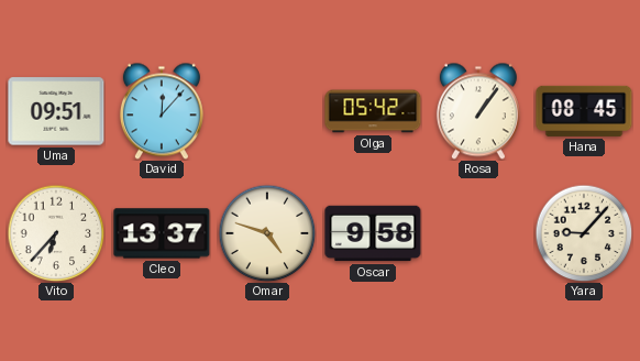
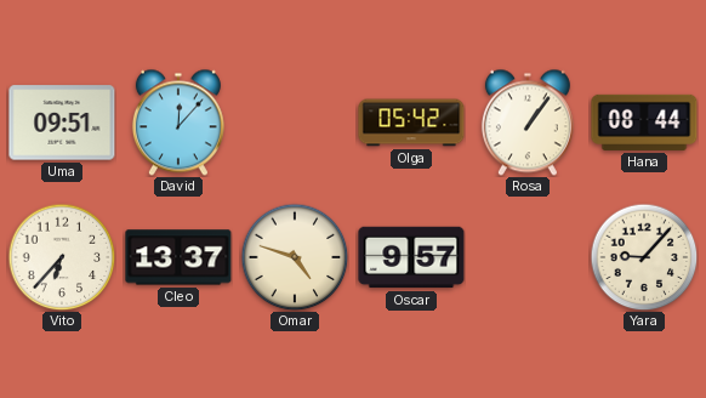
Hana: 08:45 -> 08:44 (644, 123)
Oscar: 9:58 -> 9:57 (411, 257)
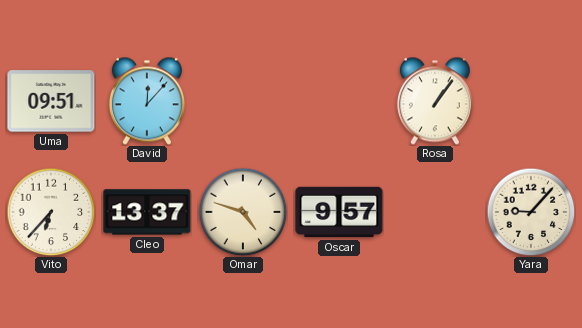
Olga: 05:42 -> none (411, 123)
Hana: 08:44 -> none (644, 123)
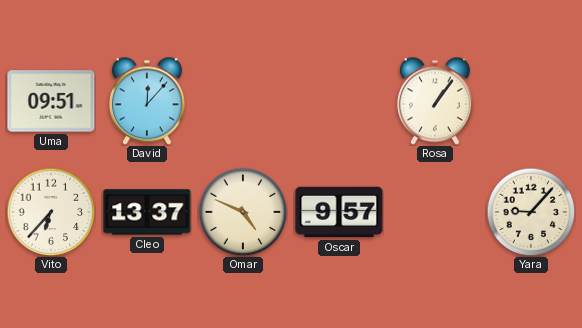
Omar: 4:48 -> 4:49 (243, 212)
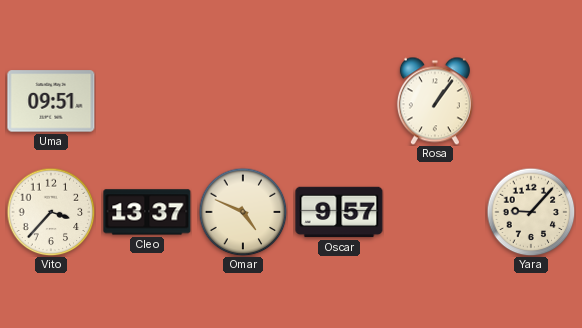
David: 12:07 -> none (147, 101)
Vito: 6:37 -> 3:37 (51, 212)
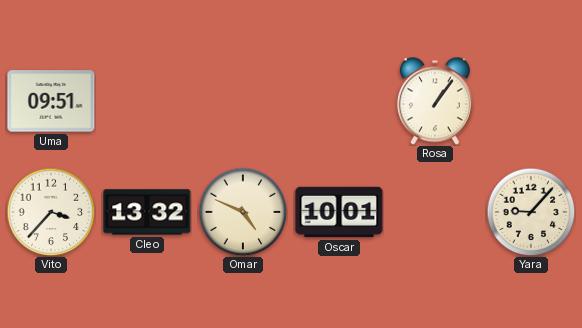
Cleo: 13:37 -> 13:32 (147, 212)
Oscar: 9:57 -> 10:01 (339, 212)
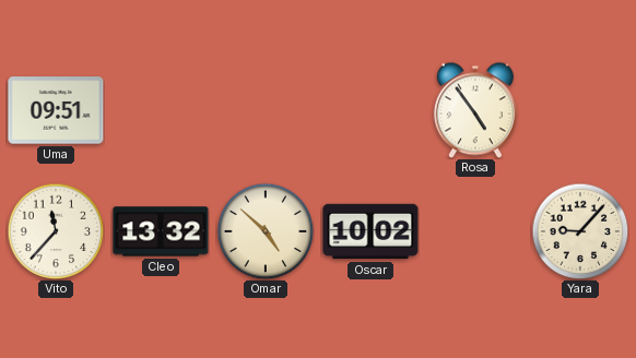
Rosa: 1:06 -> 4:54 (475, 110)
Vito: 3:37 -> 11:37 (56, 231)
Omar: 4:49 -> 4:52 (266, 231)
Oscar: 10:01 -> 10:02 (370, 231)
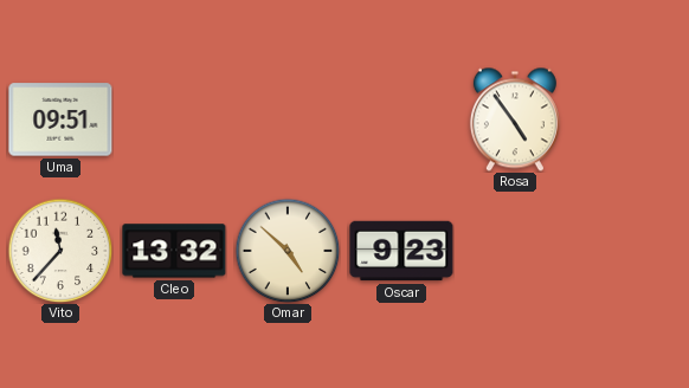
Oscar: 10:02 -> 9:23 (401, 251)
Yara: 9:07 -> none (580, 231)
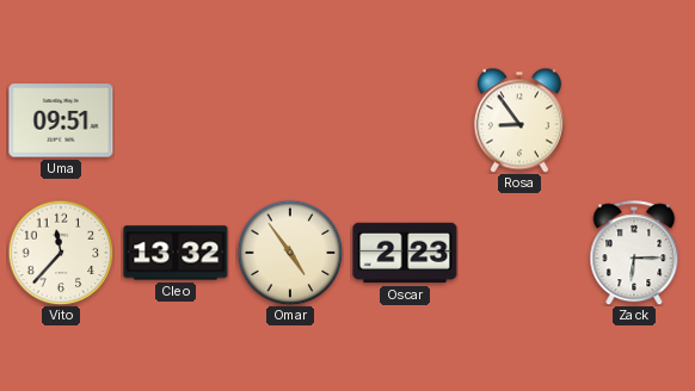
Rosa: 4:54 -> 8:54 (519, 120)
Omar: 4:52 -> 4:54 (290, 253)
Oscar: 9:23 -> 2:23 (405, 253)
Zack: none -> 6:15 (634, 253)
